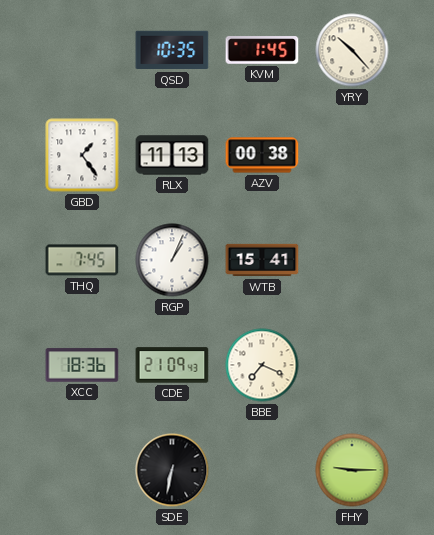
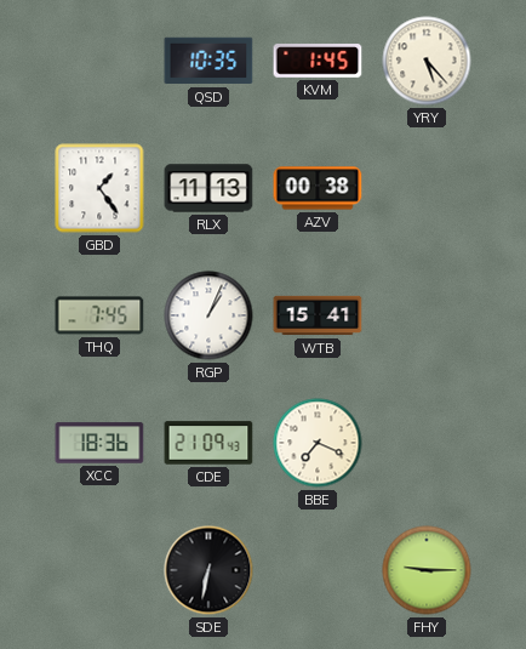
YRY: 10:23 -> 5:23 (427, 61)
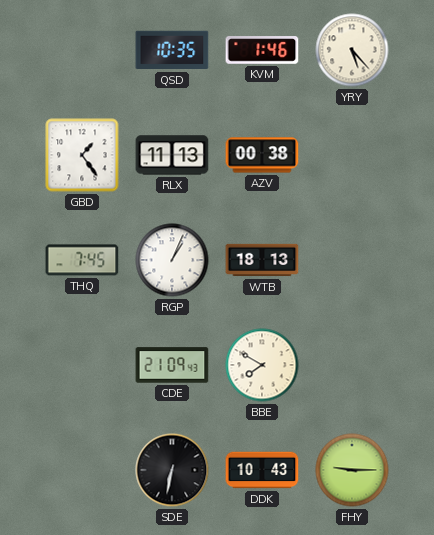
KVM: 1:45 -> 1:46 (262, 50)
WTB: 15:41 -> 18:13 (262, 260)
XCC: 18:36 -> none (99, 443)
BBE: 7:19 -> 7:50 (262, 365)
DDK: none -> 10:43 (262, 470)
